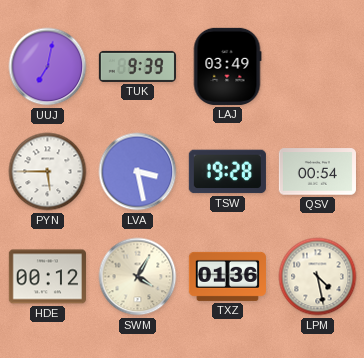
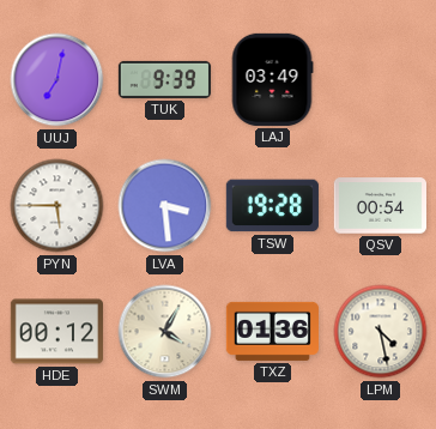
LVA: 3:28 -> 3:29 (165, 206)
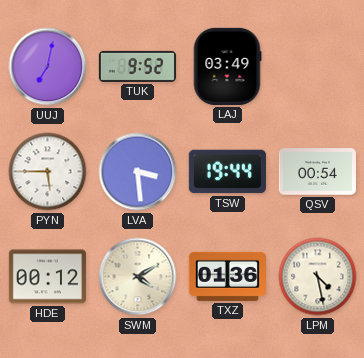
TUK: 9:39 -> 9:52 (137, 66)
TSW: 19:28 -> 19:44 (227, 172)
SWM: 4:05 -> 4:10 (138, 277)
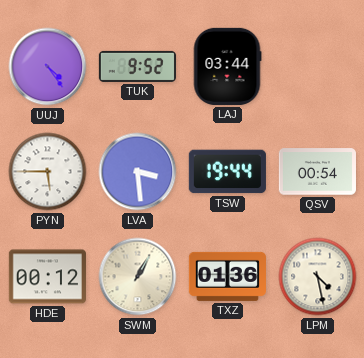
UUJ: 7:02 -> 4:24 (48, 67)
LAJ: 03:49 -> 03:44 (227, 66)
SWM: 4:10 -> 1:05 (138, 277)
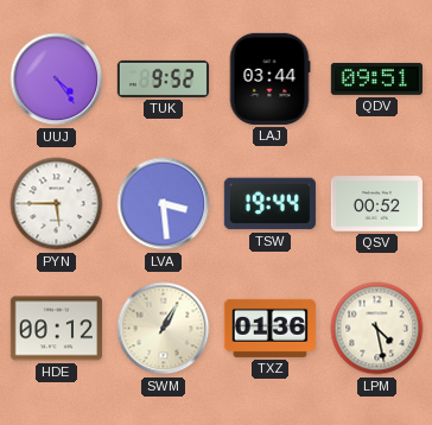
QDV: none -> 09:51 (376, 78)
QSV: 00:54 -> 00:52 (376, 204)
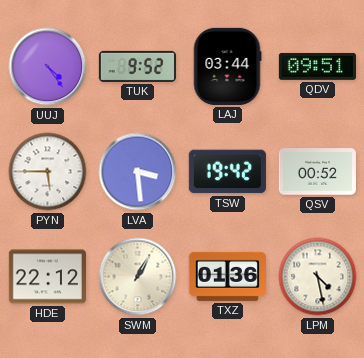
TSW: 19:44 -> 19:42 (227, 172)
HDE: 00:12 -> 22:12 (47, 277)
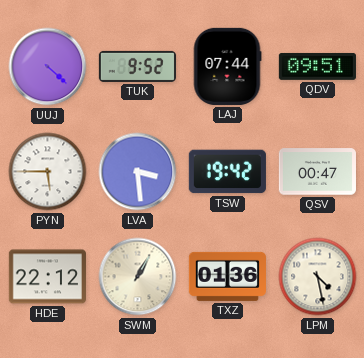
UUJ: 4:24 -> 4:22 (48, 67)
LAJ: 03:44 -> 07:44 (227, 66)
QSV: 00:52 -> 00:47 (317, 172)
